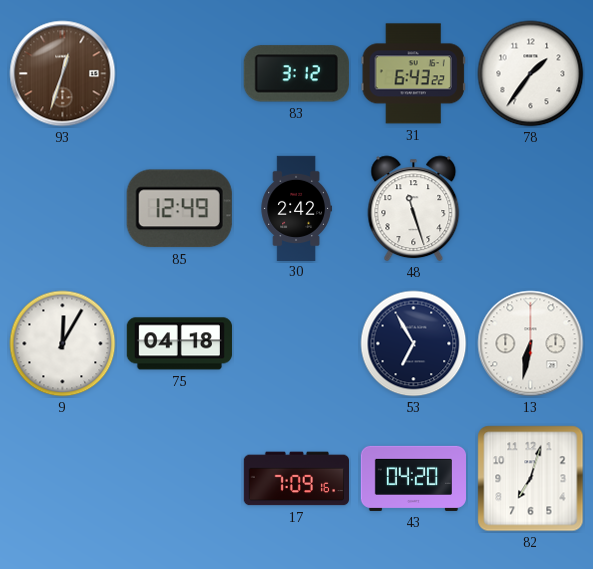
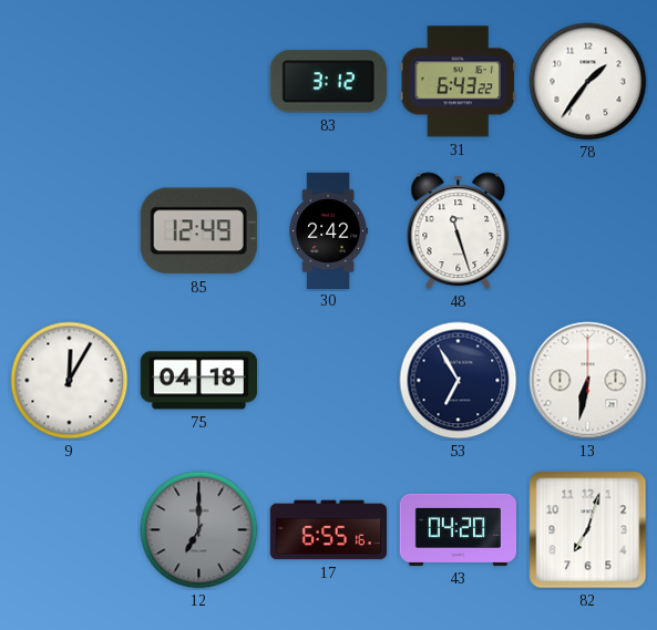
93: 12:33 -> none (63, 74)
12: none -> 7:00 (199, 530)
17: 7:09 -> 6:55 (328, 530)
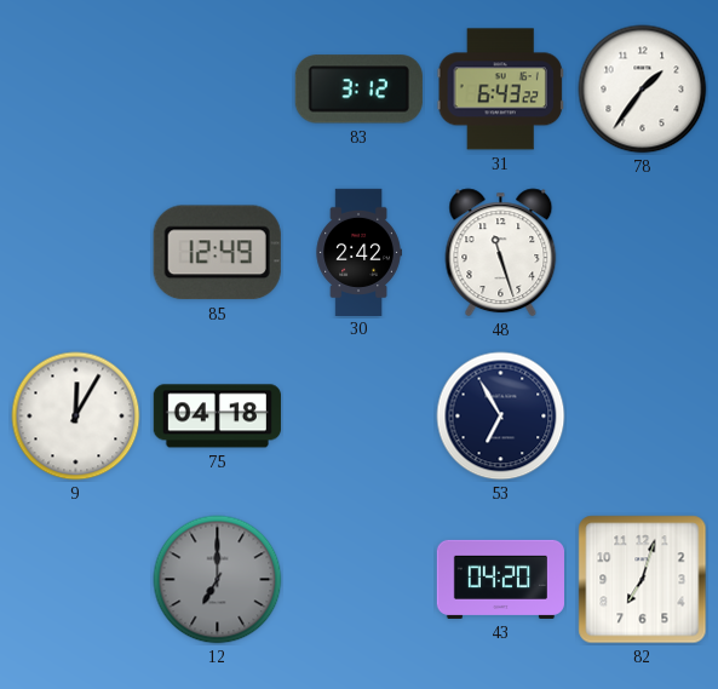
13: 6:32 -> none (588, 381)
17: 6:55 -> none (328, 530)
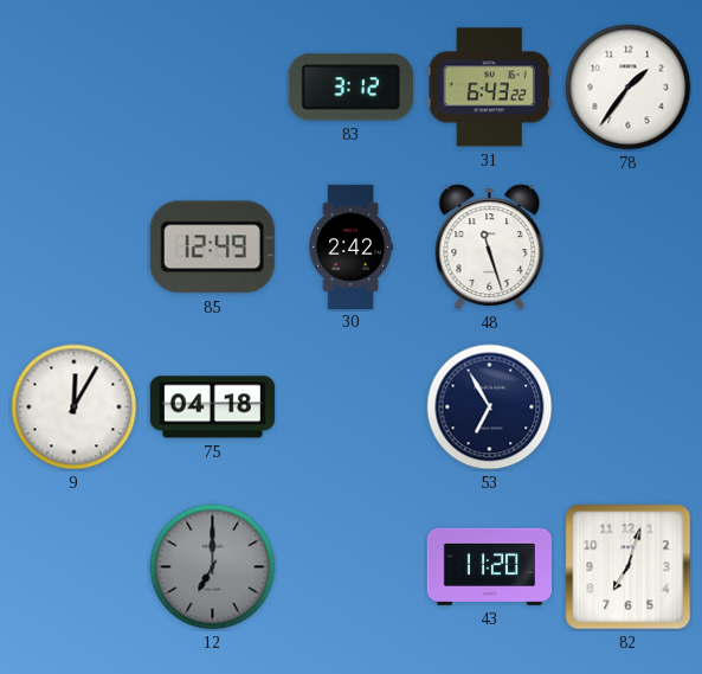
43: 04:20 -> 11:20 (489, 566)
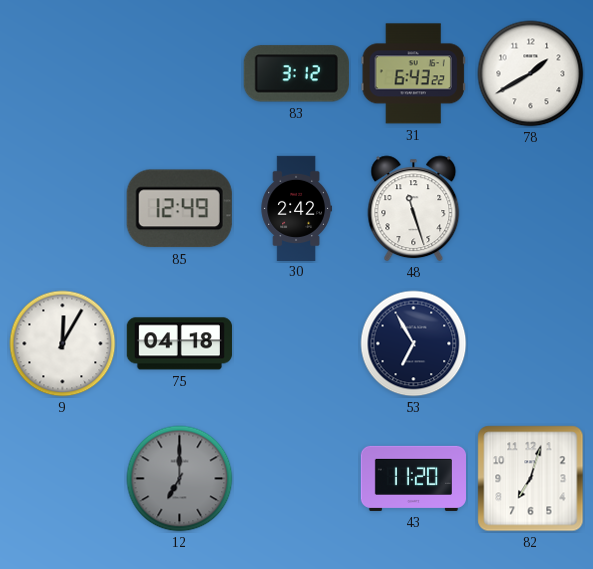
78: 1:36 -> 1:40 (531, 74)
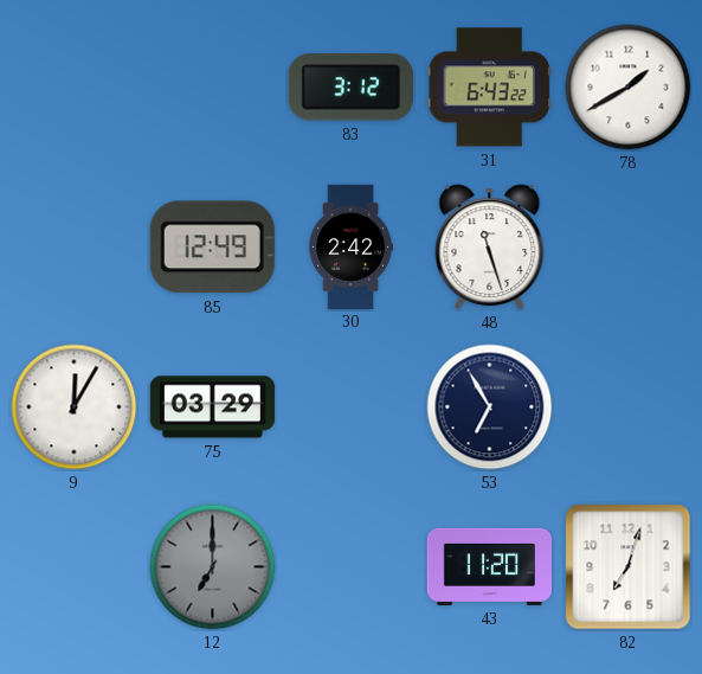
75: 04:18 -> 03:29 (212, 407)
